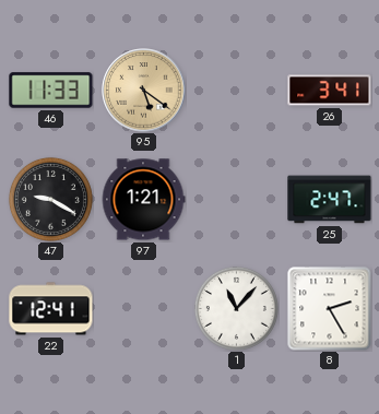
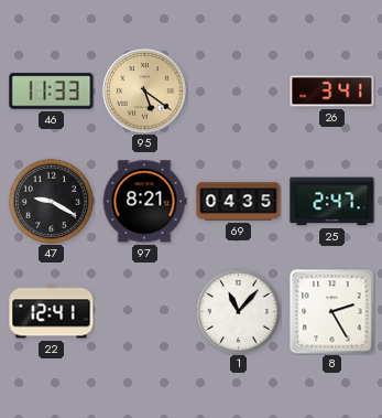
97: 1:21 -> 8:21 (144, 202)
69: none -> 04:35 (239, 202)
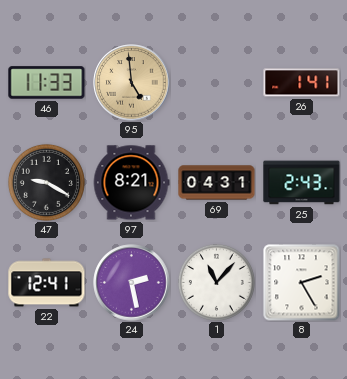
95: 5:21 -> 4:59 (132, 83)
26: 3:41 -> 1:41 (302, 83)
69: 04:35 -> 04:31 (217, 183)
25: 2:47 -> 2:43 (302, 183)
24: none -> 2:28 (132, 283)
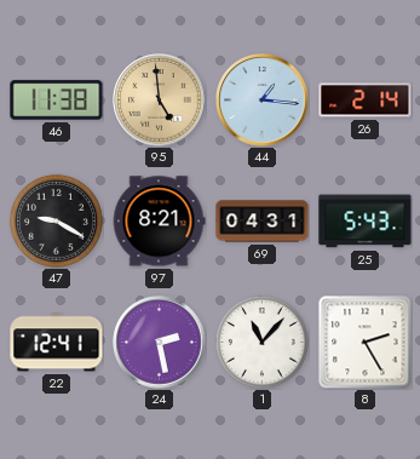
46: 11:33 -> 11:38 (57, 101)
44: none -> 1:16 (263, 101)
26: 1:41 -> 2:14 (366, 101)
25: 2:43 -> 5:43 (366, 222)
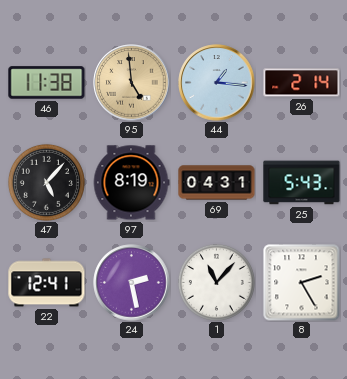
47: 9:20 -> 5:07 (46, 182)
97: 8:21 -> 8:19 (131, 183)
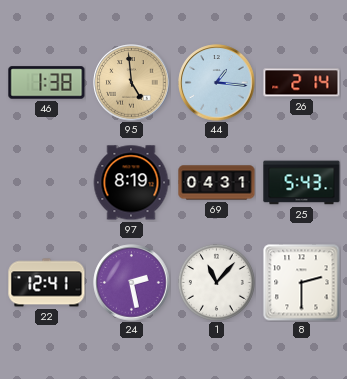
46: 11:38 -> 1:38 (47, 83)
47: 5:07 -> none (46, 182)
8: 2:25 -> 2:30 (302, 283)
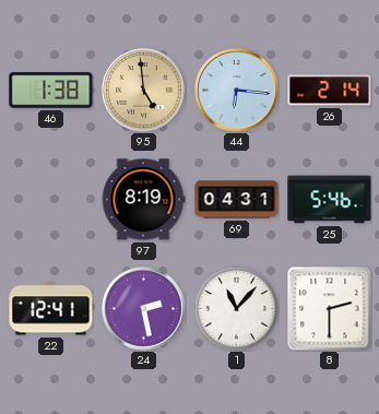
44: 1:16 -> 6:16 (237, 91)
25: 5:43 -> 5:46 (330, 200)
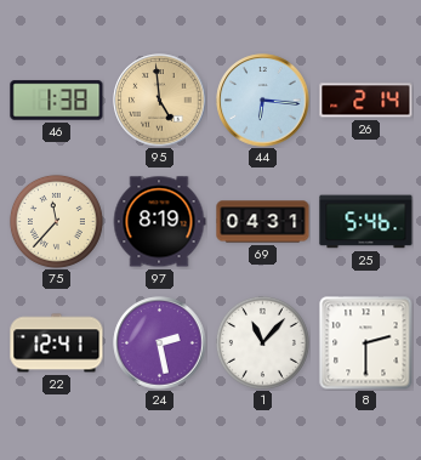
75: none -> 11:37 (56, 221)
